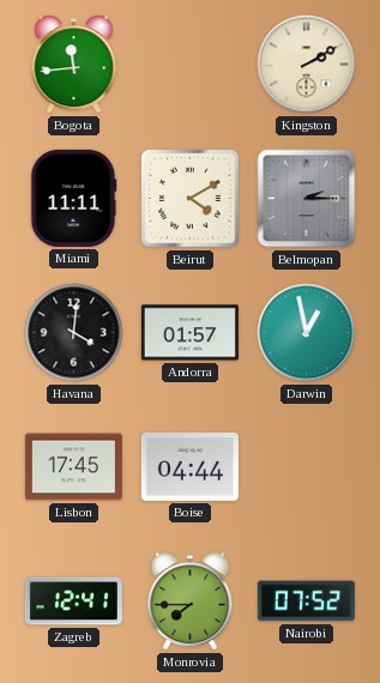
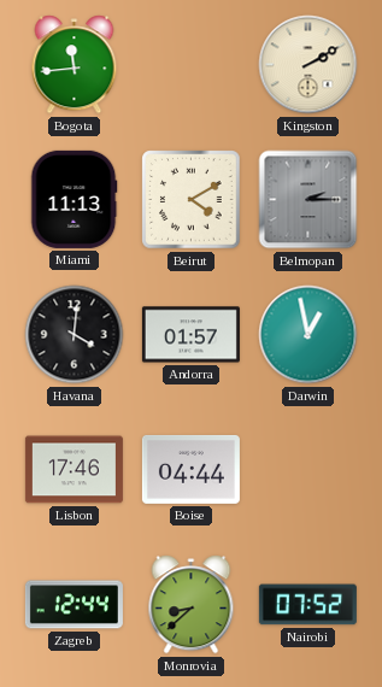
Miami: 11:11 -> 11:13 (75, 199)
Lisbon: 17:45 -> 17:46 (74, 470)
Zagreb: 12:41 -> 12:44 (74, 605)
Monrovia: 7:45 -> 8:38 (192, 605)
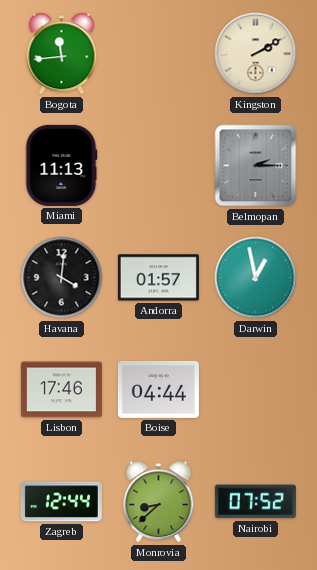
Beirut: 4:10 -> none (192, 200)
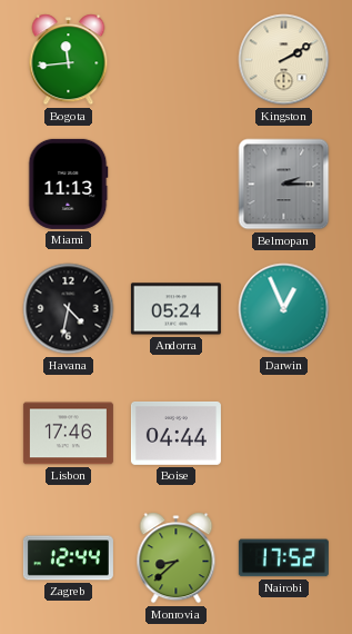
Havana: 4:01 -> 4:32 (69, 309)
Andorra: 01:57 -> 05:24 (175, 309)
Darwin: 12:58 -> 12:56 (284, 309)
Nairobi: 07:52 -> 17:52 (283, 558)
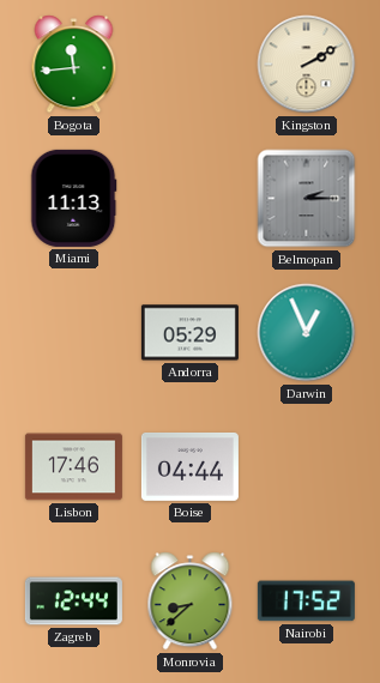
Havana: 4:32 -> none (69, 309)
Andorra: 05:24 -> 05:29 (189, 333)
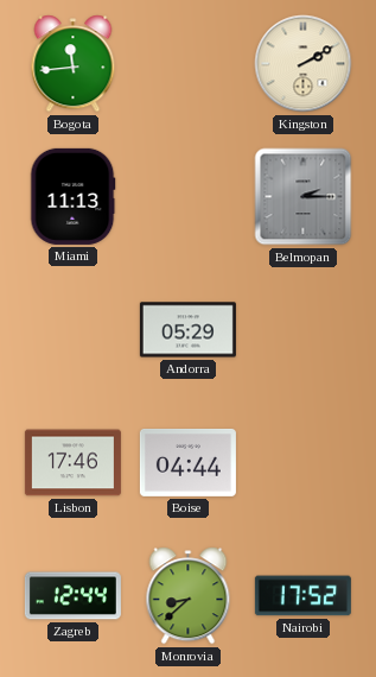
Darwin: 12:56 -> none (307, 333)
